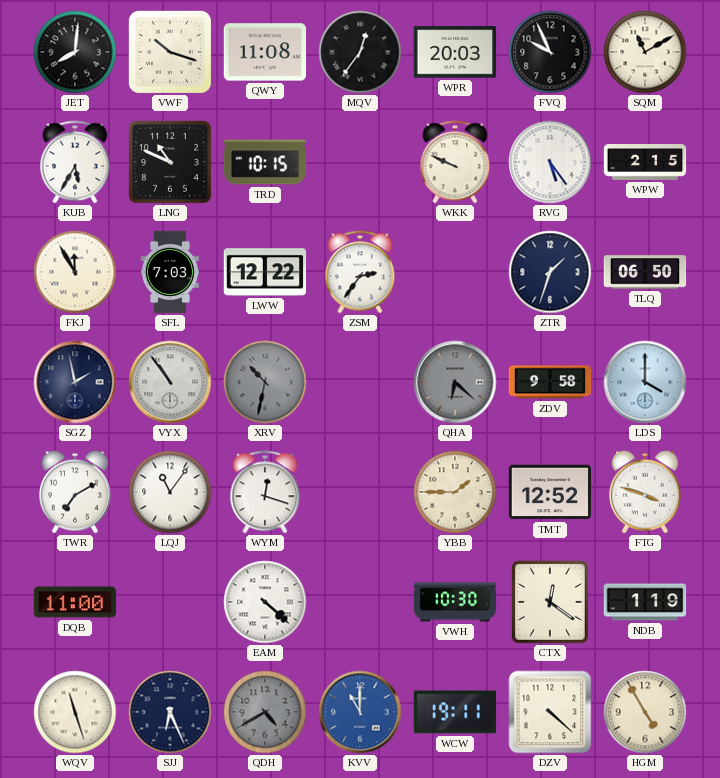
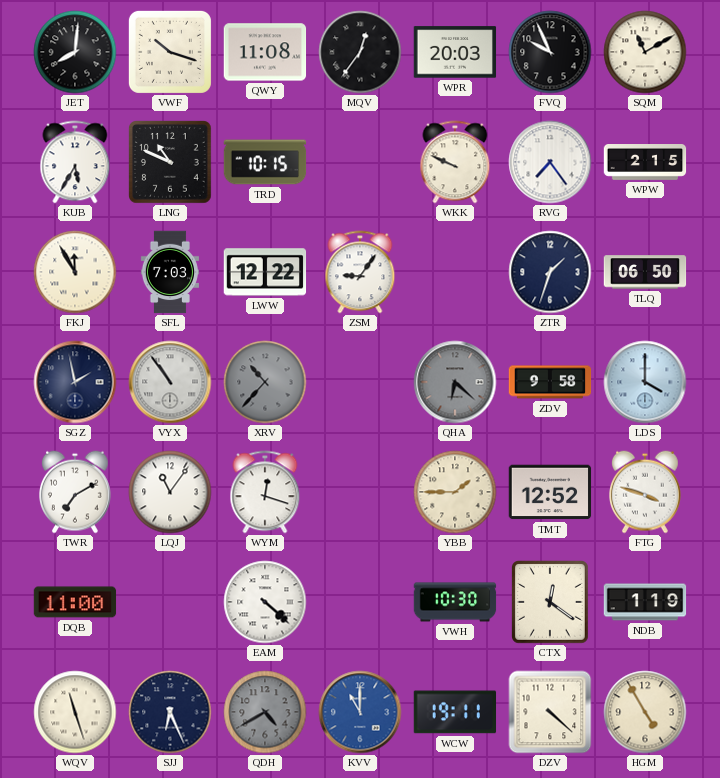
RVG: 5:24 -> 7:24 (550, 162)
ZSM: 2:36 -> 9:06 (360, 272)
XRV: 10:32 -> 10:37 (265, 382)
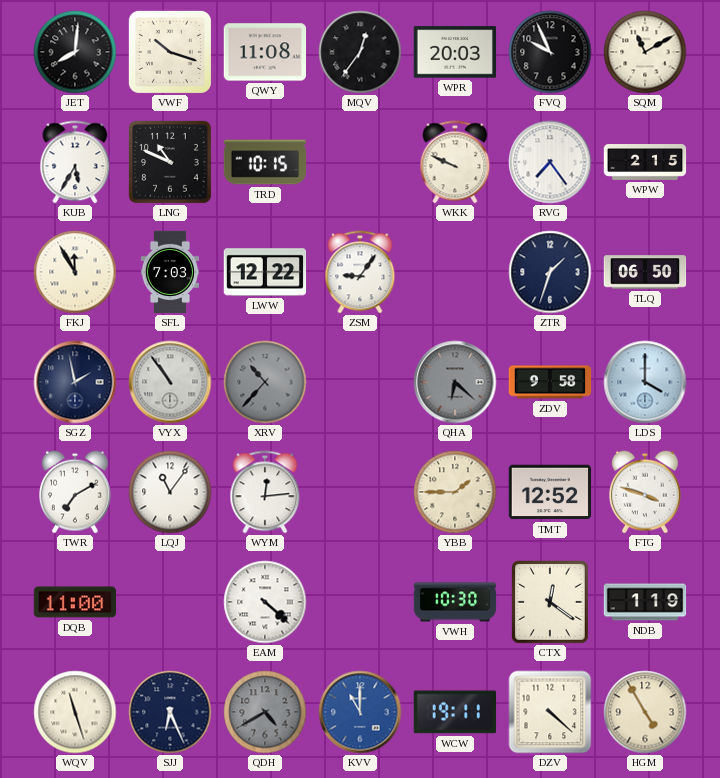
WYM: 12:18 -> 12:14 (265, 492)
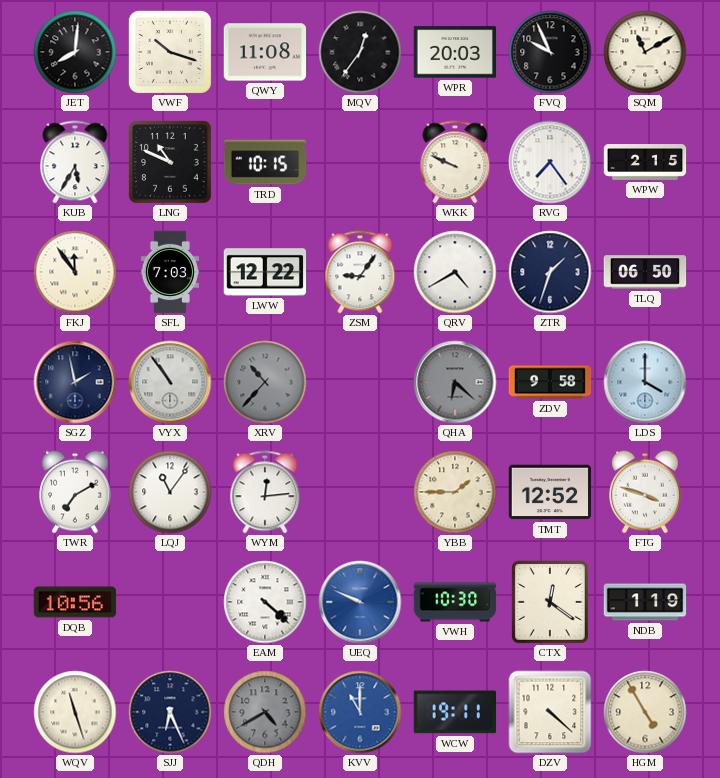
FKJ: 11:55 -> 11:54 (75, 272)
QRV: none -> 4:40 (455, 272)
DQB: 11:00 -> 10:56 (75, 602)
UEQ: none -> 9:49 (360, 602)
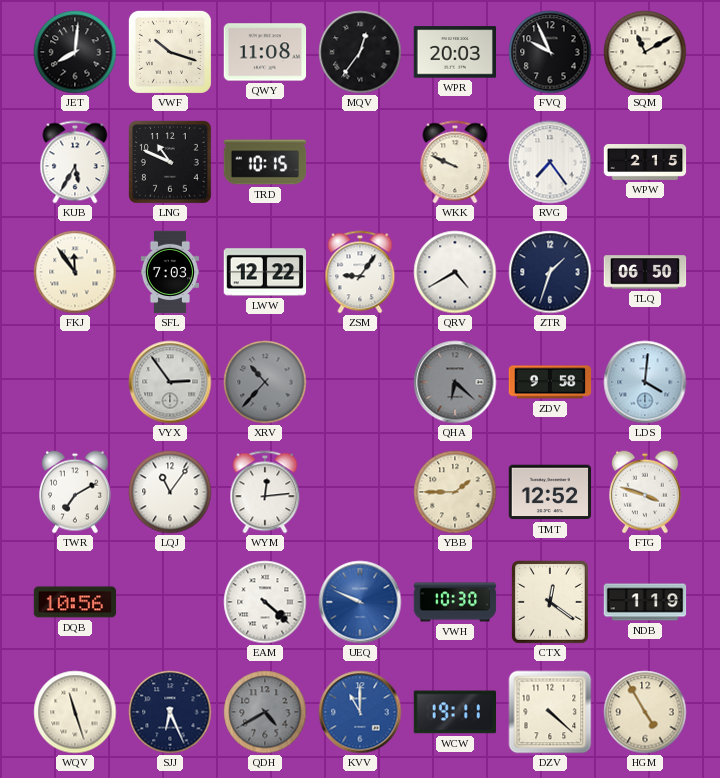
SGZ: 1:58 -> none (75, 382)
VYX: 10:54 -> 2:54 (170, 382)
LDS: 4:00 -> 4:01 (645, 382)
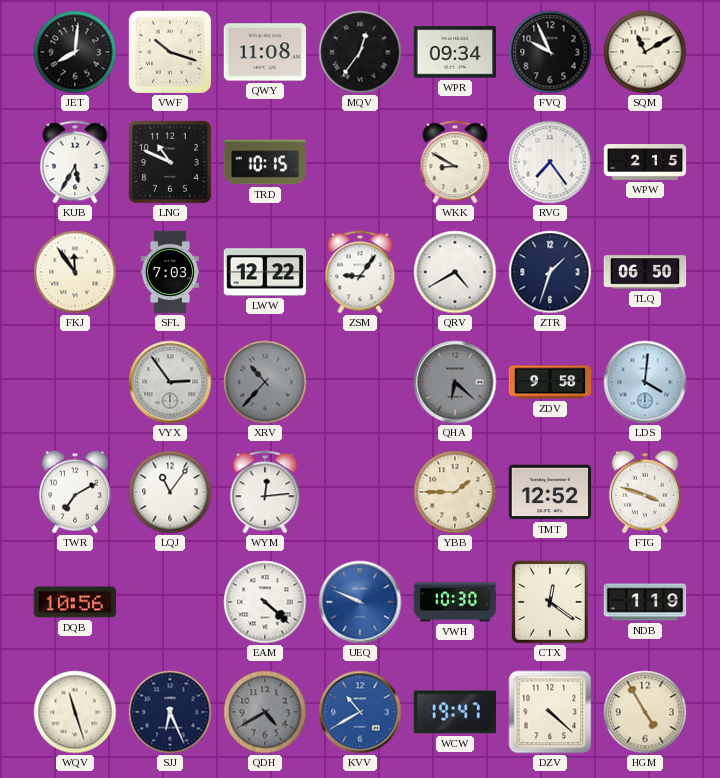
WPR: 20:03 -> 09:34 (455, 52)
WKK: 9:49 -> 8:50 (455, 162)
KVV: 11:00 -> 10:40 (360, 712)
WCW: 19:11 -> 19:47 (455, 712)
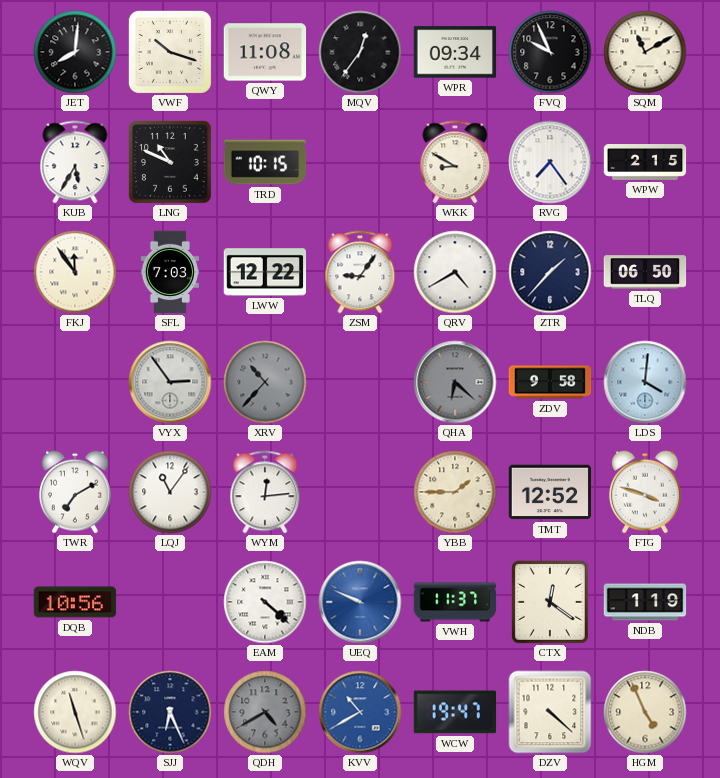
ZTR: 1:33 -> 1:37 (550, 272)
VWH: 10:30 -> 11:37 (455, 602)
HGM: 4:55 -> 4:56 (645, 712)
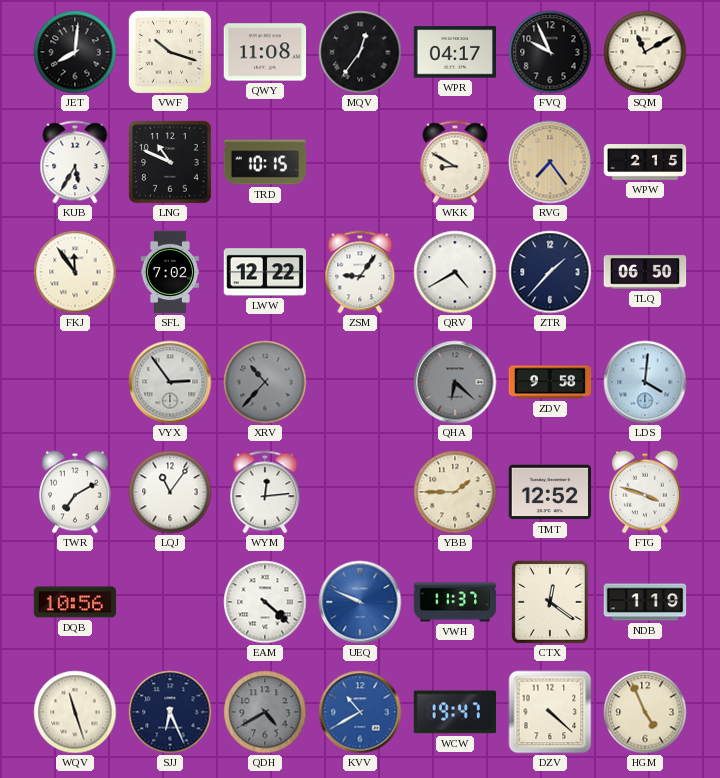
WPR: 09:34 -> 04:17 (455, 52)
RVG dial: white -> champagne (550, 162)
SFL: 7:03 -> 7:02 (170, 272)
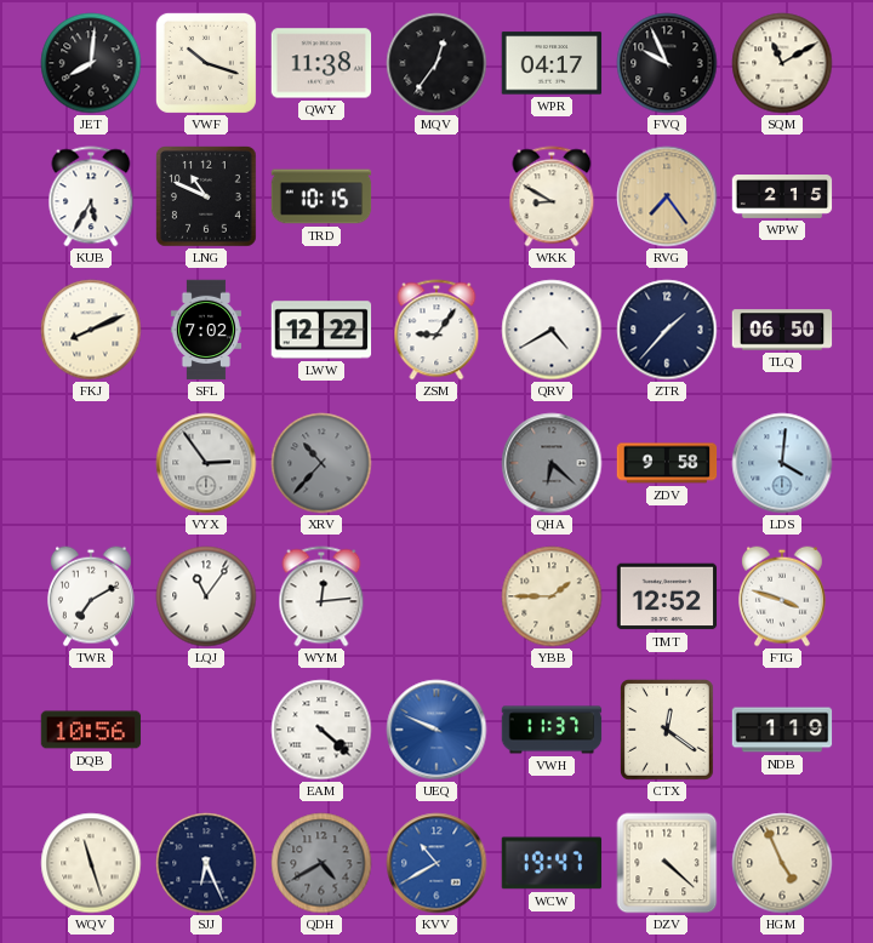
QWY: 11:08 -> 11:38 (321, 63)
FKJ: 11:54 -> 8:11 (91, 330)
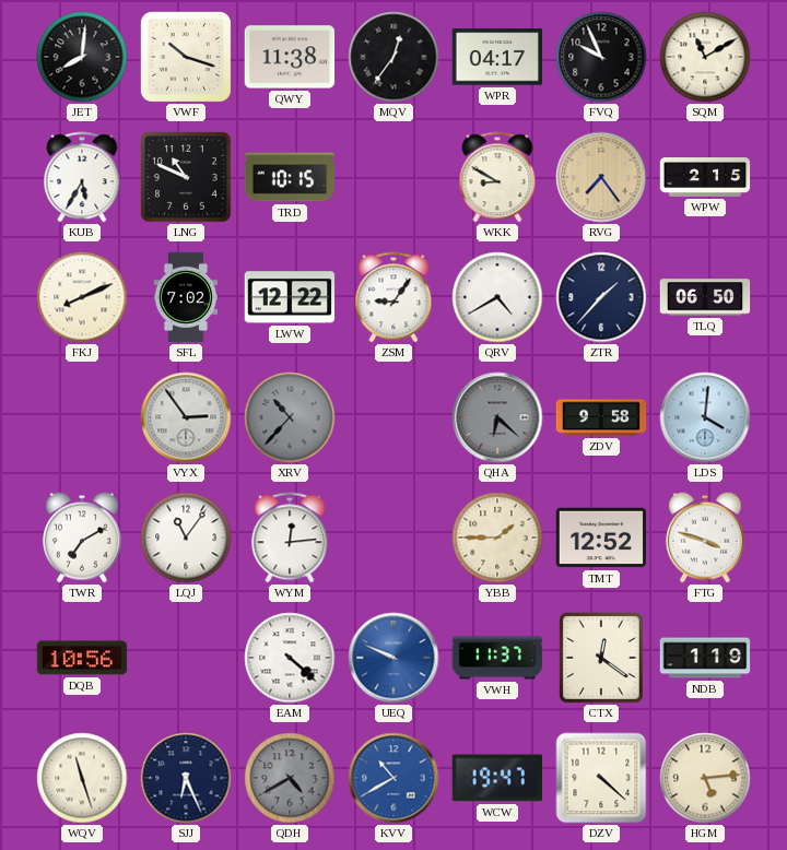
HGM: 4:56 -> 5:14 (705, 778)
